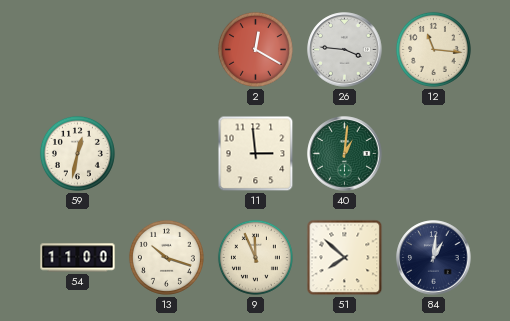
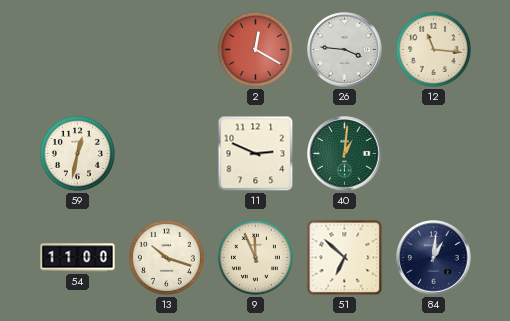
11: 2:59 -> 2:49 (256, 154)
51: 7:52 -> 6:52 (345, 258)
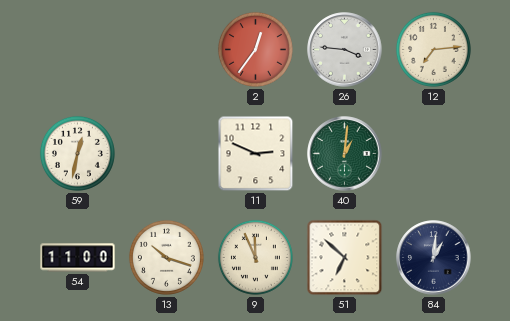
2: 12:20 -> 12:36 (255, 49)
12: 11:16 -> 7:14 (433, 49)
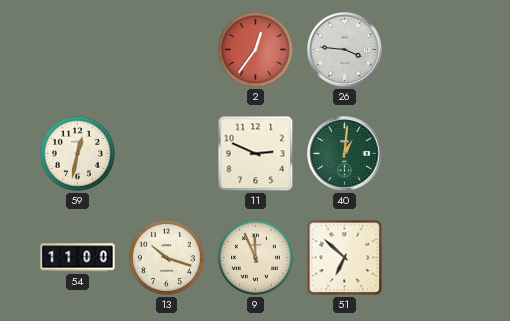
12: 7:14 -> none (433, 49)
84: 1:01 -> none (434, 258)
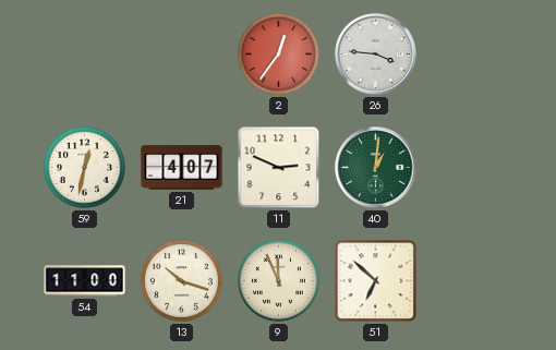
21: none -> 4:07 (182, 168)
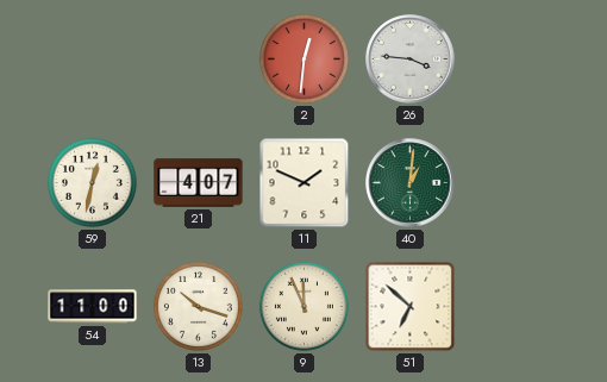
2: 12:36 -> 12:31 (303, 58)
11: 2:49 -> 1:49 (305, 183)
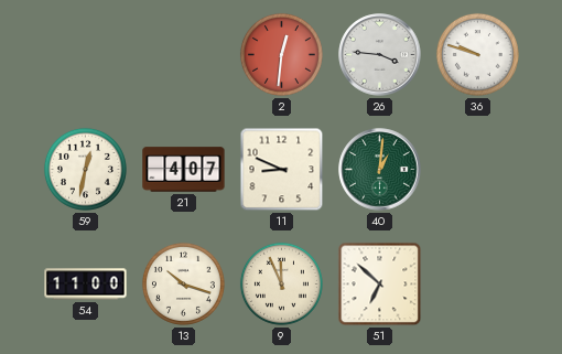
36: none -> 9:48 (477, 54)
11: 1:49 -> 8:49 (282, 170)
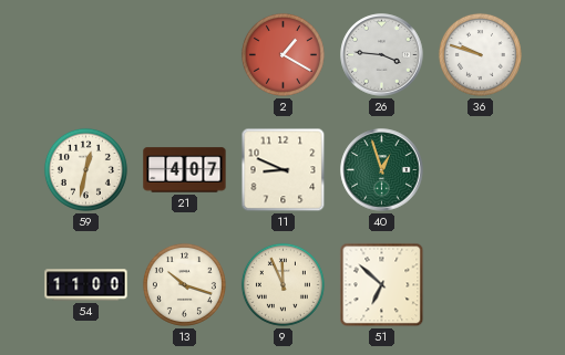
2: 12:31 -> 1:20 (282, 54)
40: 1:01 -> 12:57 (382, 170)
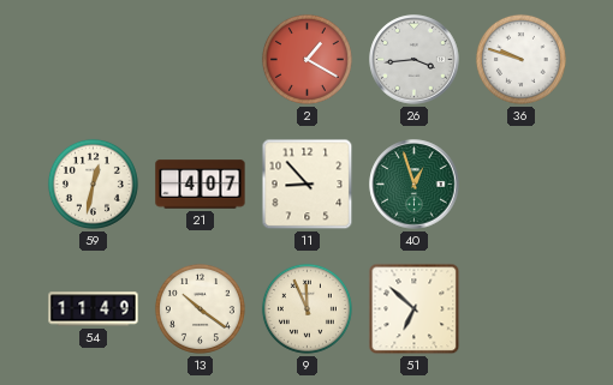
26: 3:46 -> 3:44 (415, 60)
11: 8:49 -> 8:53 (308, 185)
54: 11:00 -> 11:49 (94, 309)
13: 10:18 -> 10:21 (200, 308)
